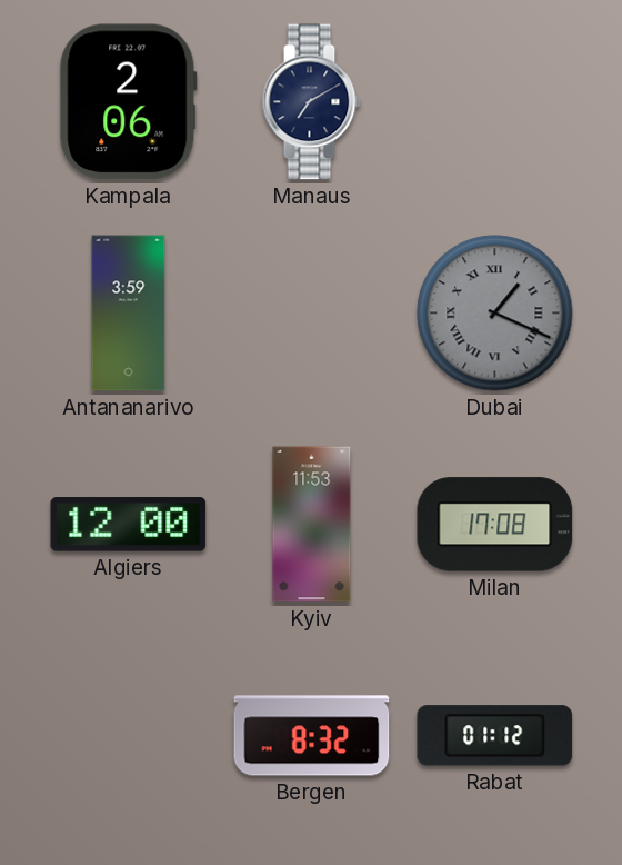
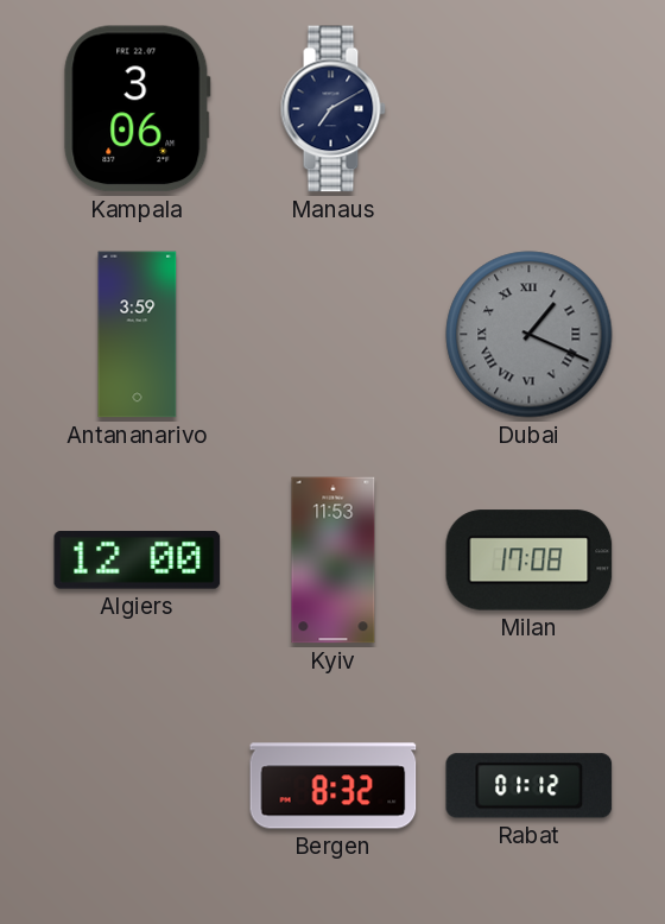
Kampala: 2:06 -> 3:06 (138, 109)
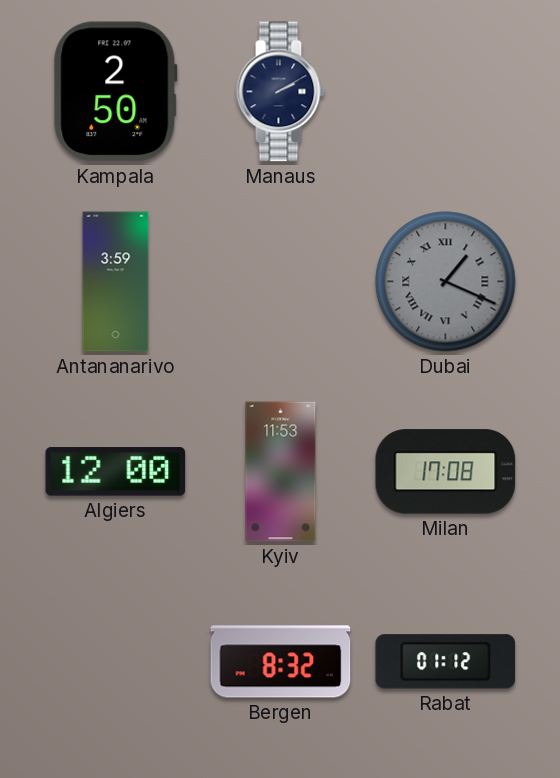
Kampala: 3:06 -> 2:50 (116, 92)
Manaus: 7:10 -> 2:10 (280, 92)
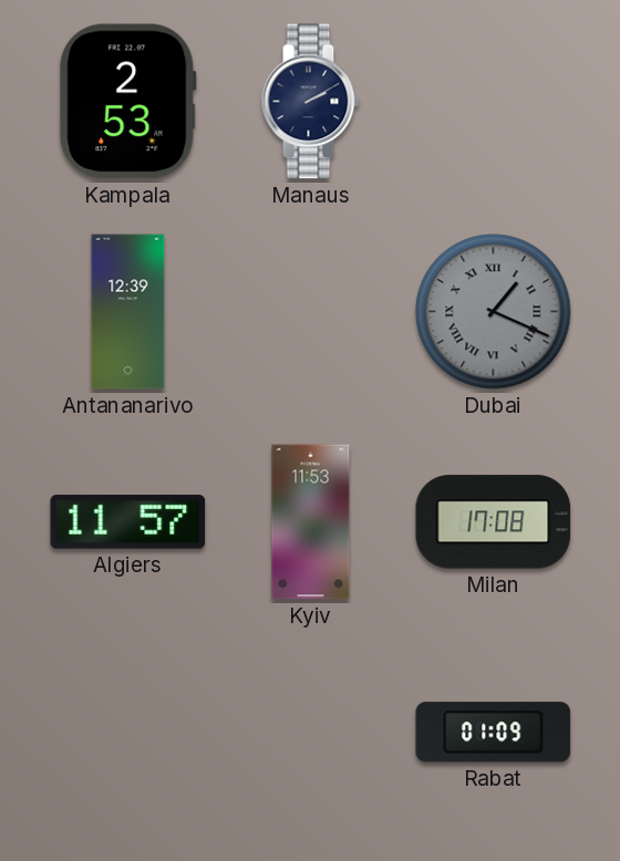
Kampala: 2:50 -> 2:53 (128, 102)
Antananarivo: 3:59 -> 12:39 (128, 312)
Algiers: 12:00 -> 11:57 (128, 522)
Bergen: 8:32 -> none (281, 662)
Rabat: 01:12 -> 01:09 (494, 733)
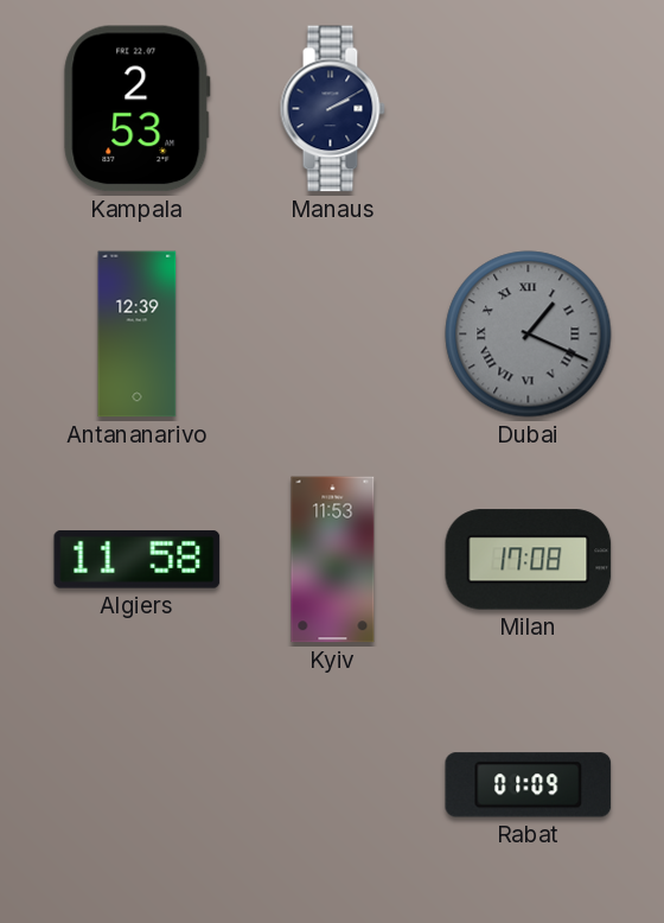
Algiers: 11:57 -> 11:58 (138, 560)
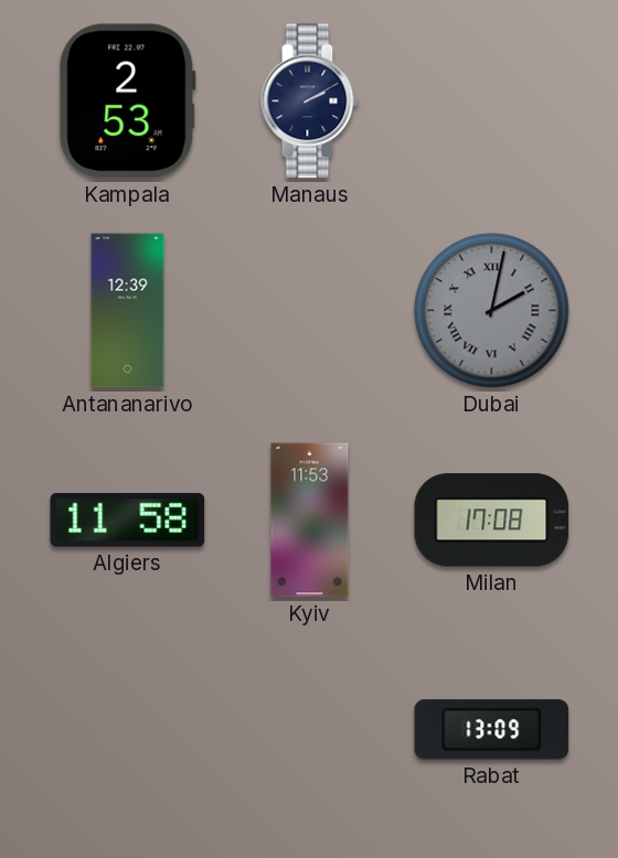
Dubai: 1:19 -> 2:02 (492, 311)
Rabat: 01:09 -> 13:09 (492, 730)
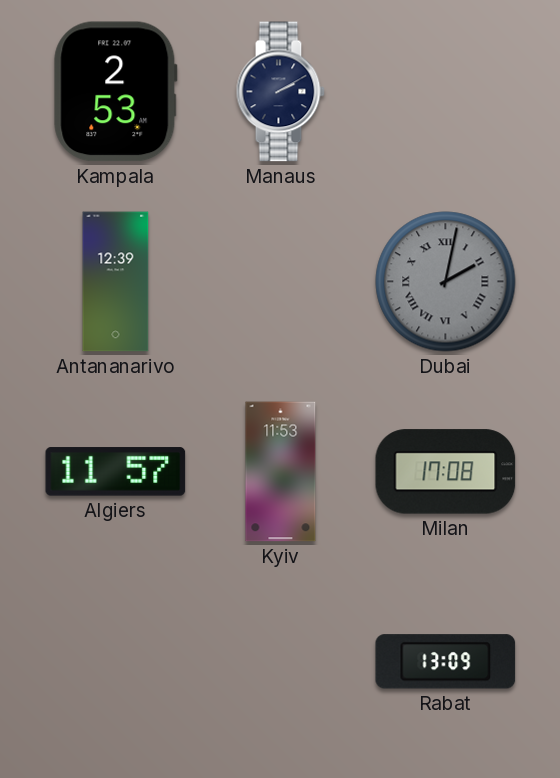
Algiers: 11:58 -> 11:57 (116, 472)
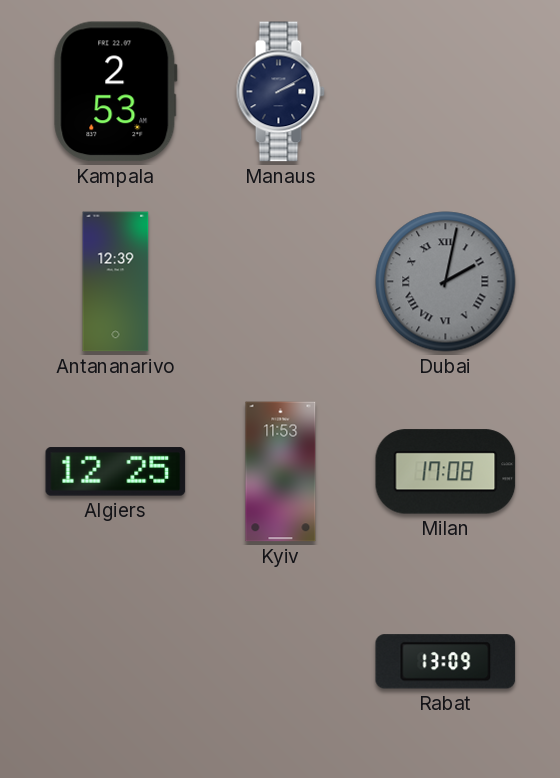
Algiers: 11:57 -> 12:25 (116, 472)
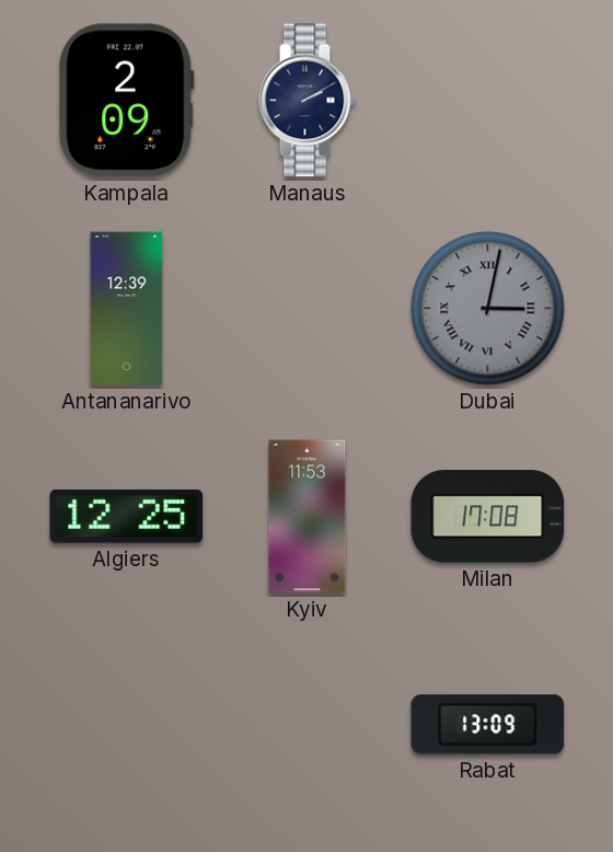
Kampala: 2:53 -> 2:09 (127, 101)
Dubai: 2:02 -> 3:02 (488, 309)
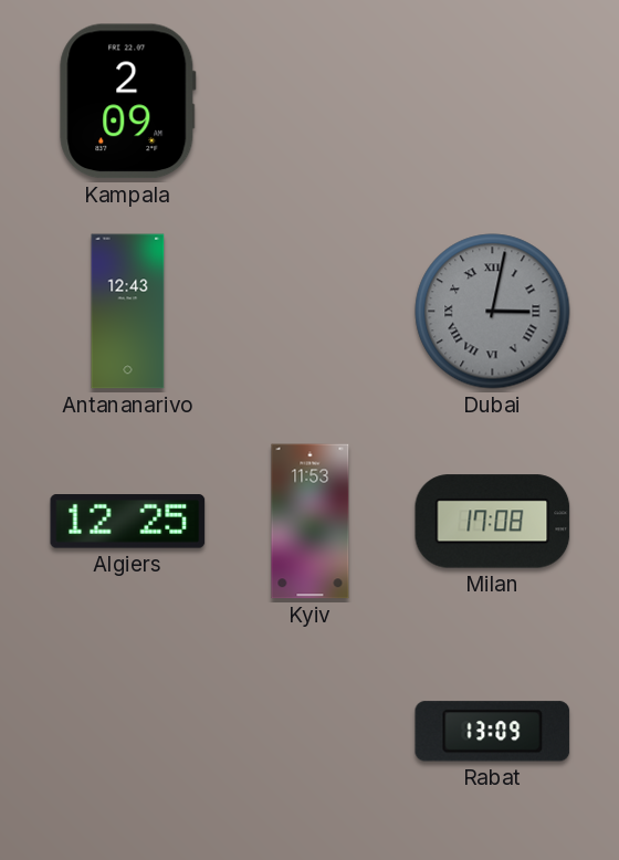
Manaus: 2:10 -> none (307, 101)
Antananarivo: 12:39 -> 12:43 (128, 312)
